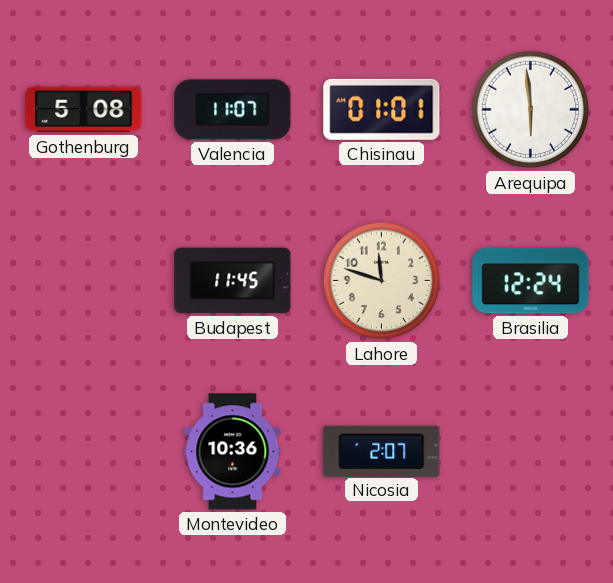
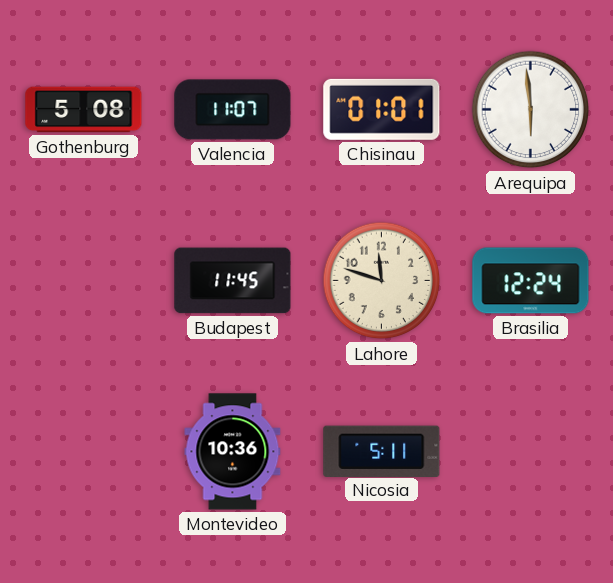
Nicosia: 2:07 -> 5:11 (382, 451)
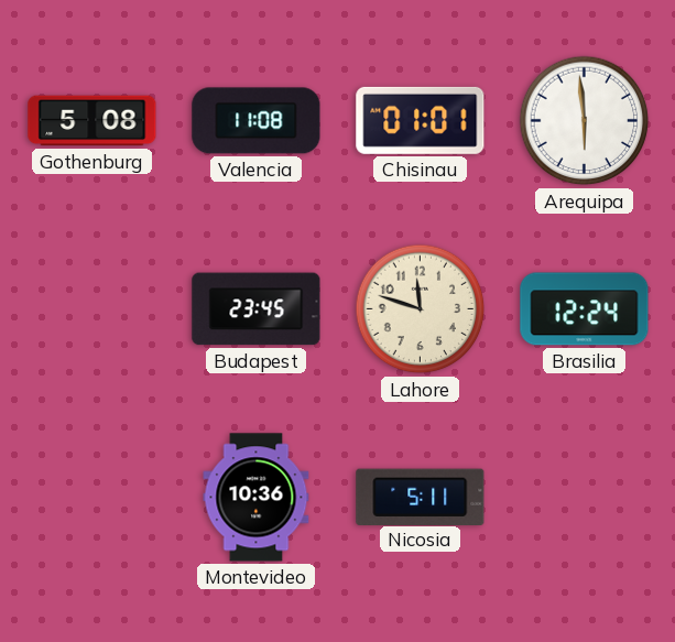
Valencia: 11:07 -> 11:08 (257, 121)
Budapest: 11:45 -> 23:45 (257, 309)
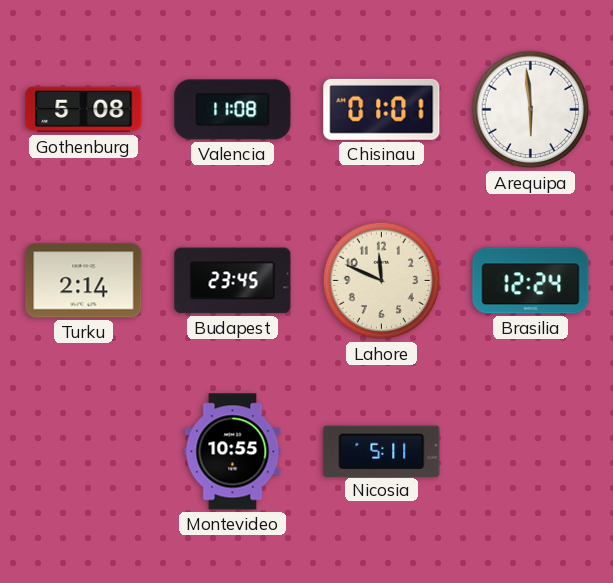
Turku: none -> 2:14 (84, 281)
Lahore: 11:48 -> 11:49 (382, 281)
Montevideo: 10:36 -> 10:55 (233, 452)
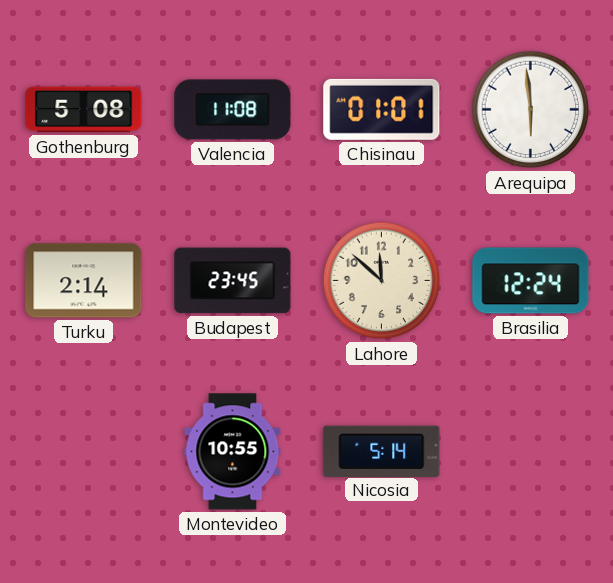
Lahore: 11:49 -> 11:52 (382, 281)
Nicosia: 5:11 -> 5:14 (382, 451)
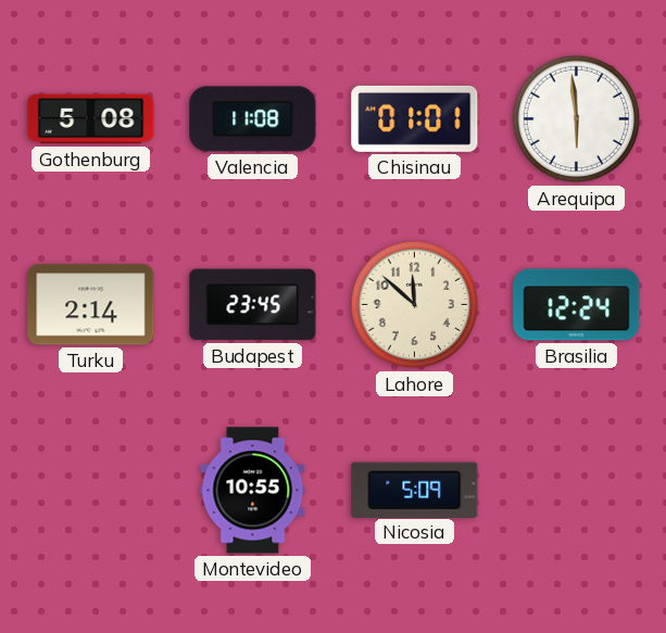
Nicosia: 5:14 -> 5:09 (415, 490)
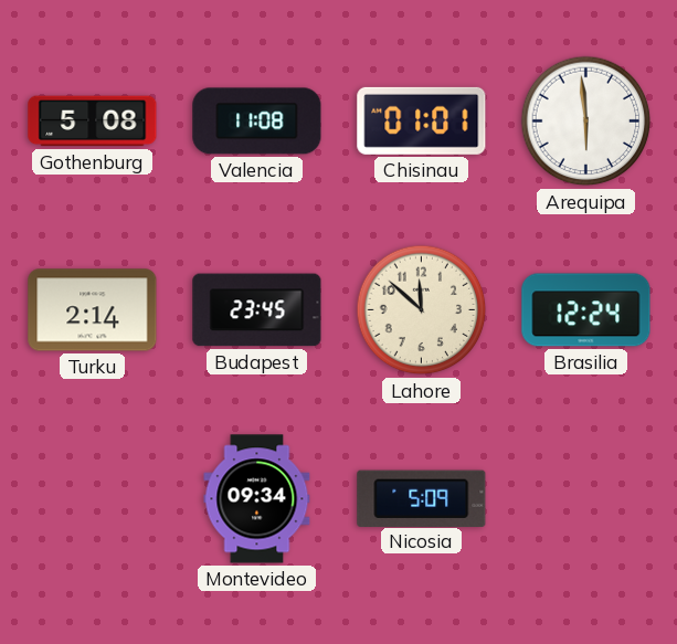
Montevideo: 10:55 -> 09:34 (257, 499)
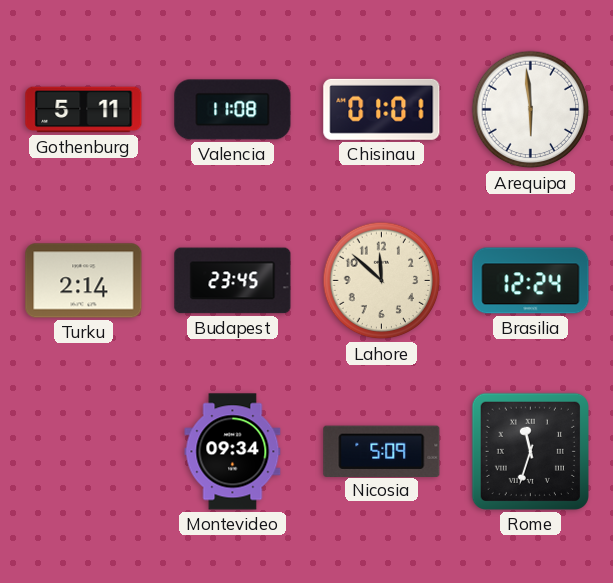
Gothenburg: 5:08 -> 5:11 (84, 110)
Rome: none -> 11:33 (530, 451)
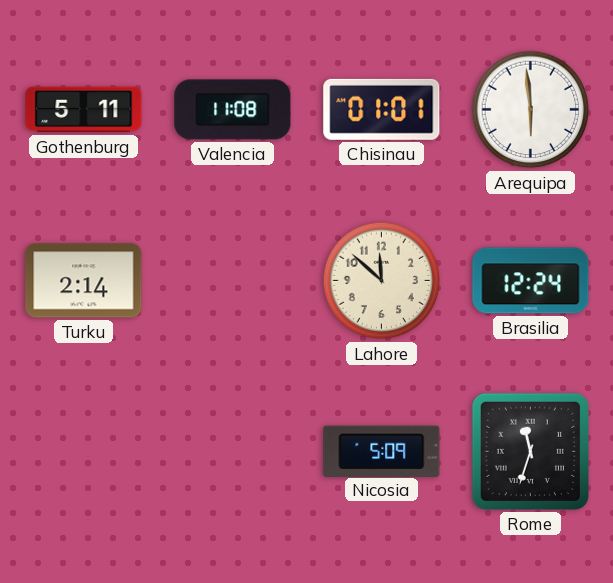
Budapest: 23:45 -> none (233, 281)
Montevideo: 09:34 -> none (233, 452)
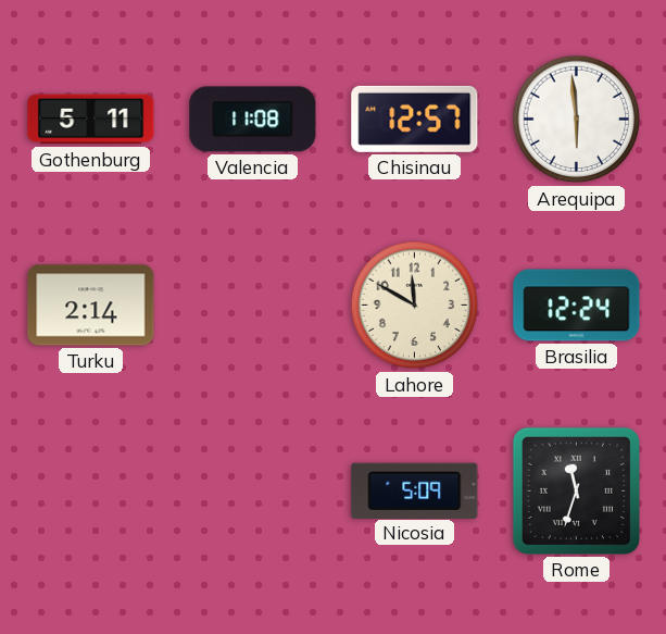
Chisinau: 01:01 -> 12:57 (415, 119)
Lahore: 11:52 -> 11:50 (415, 306)
